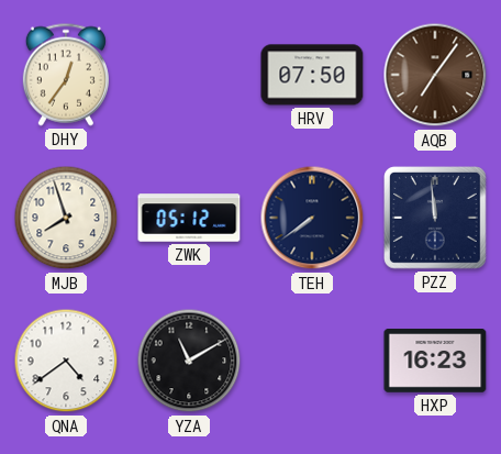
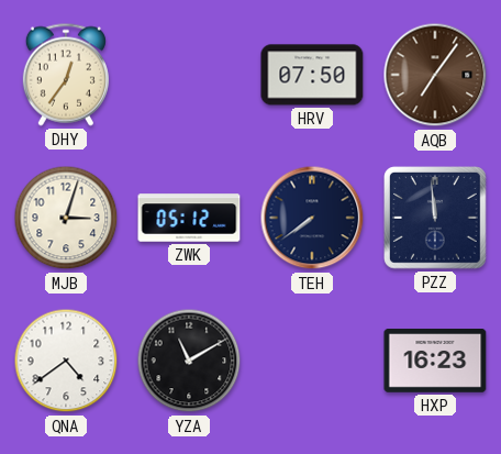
MJB: 7:57 -> 3:03 (66, 218)
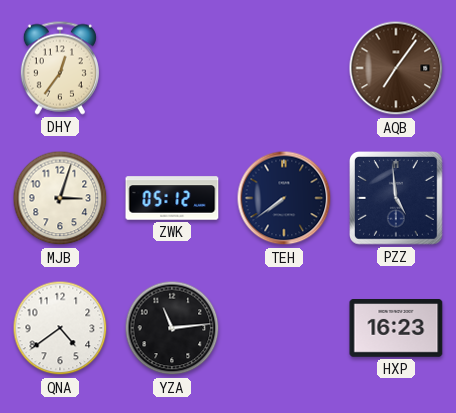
HRV: 07:50 -> none (312, 75)
PZZ: 11:59 -> 4:59 (397, 199)
YZA: 11:10 -> 11:14 (172, 328)
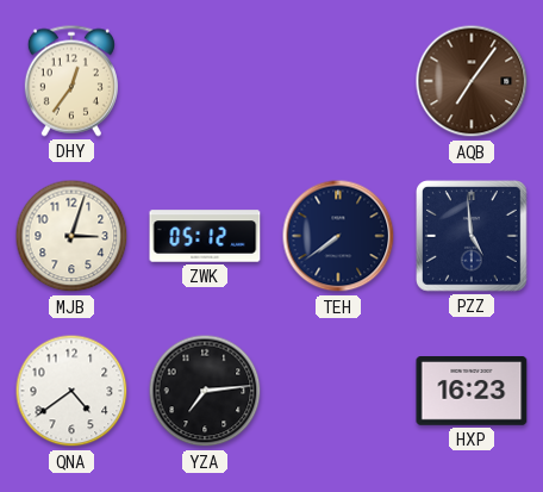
YZA: 11:14 -> 7:14 (205, 391)
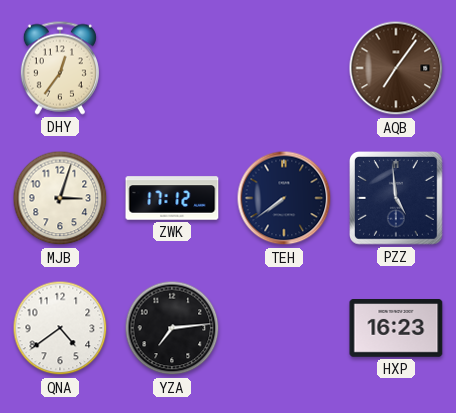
ZWK: 05:12 -> 17:12 (172, 198)
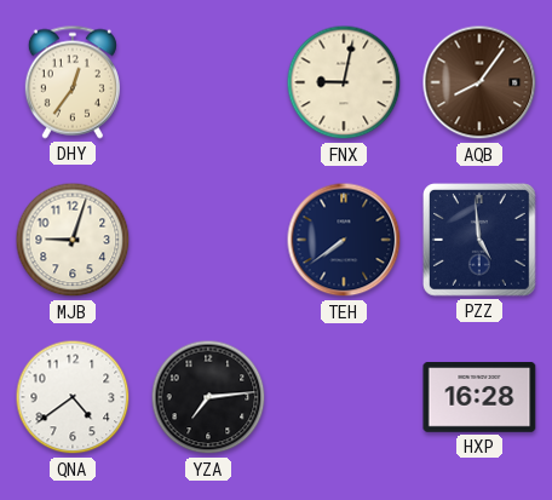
FNX: none -> 9:02 (344, 82)
AQB: 7:06 -> 8:06 (479, 82)
MJB: 3:03 -> 9:03 (73, 240)
ZWK: 17:12 -> none (172, 198)
HXP: 16:23 -> 16:28 (479, 397)
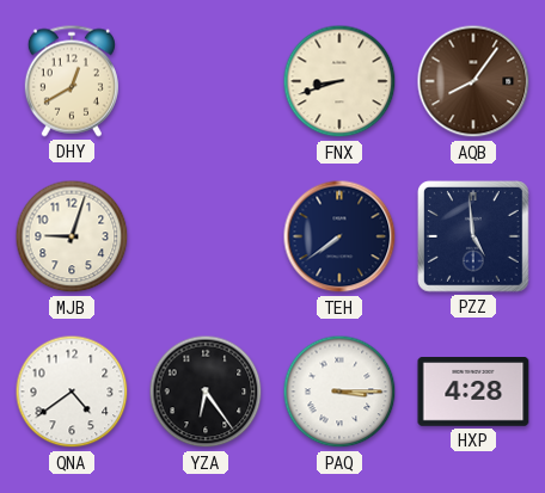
DHY: 12:36 -> 12:40 (72, 81)
FNX: 9:02 -> 8:42 (339, 81)
YZA: 7:14 -> 6:24 (206, 392)
PAQ: none -> 3:15 (339, 392)
HXP: 16:28 -> 4:28 (473, 392)
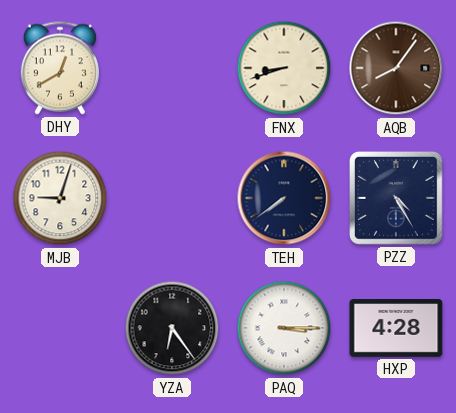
PZZ: 4:59 -> 4:25 (397, 199)
QNA: 4:39 -> none (72, 392)
